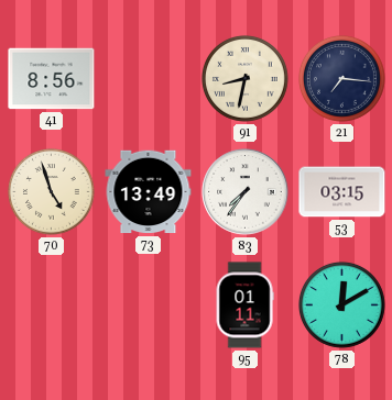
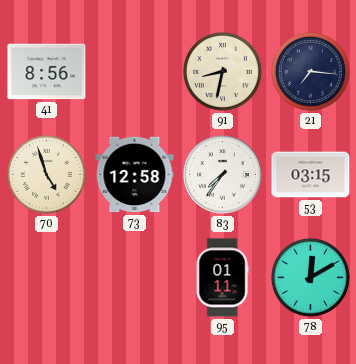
73: 13:49 -> 12:58 (135, 175)
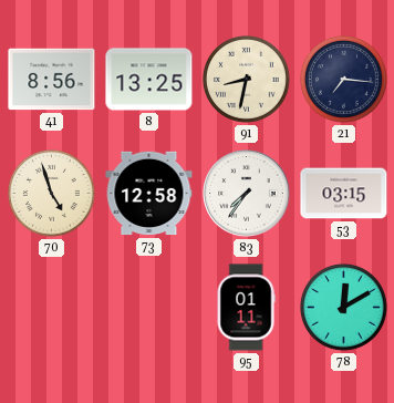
8: none -> 13:25 (149, 80)
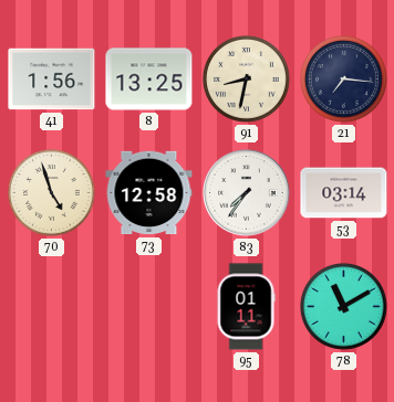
41: 8:56 -> 1:56 (52, 80)
53: 03:15 -> 03:14 (344, 193)
78: 12:10 -> 11:10 (344, 307)
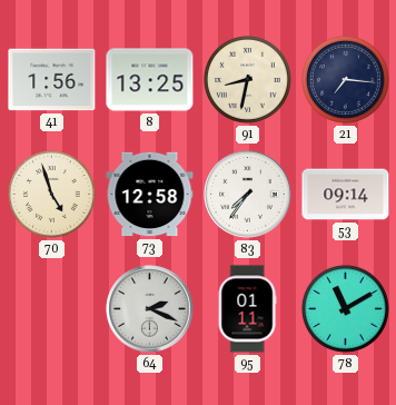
53: 03:14 -> 09:14 (346, 195)
64: none -> 2:19 (150, 309)
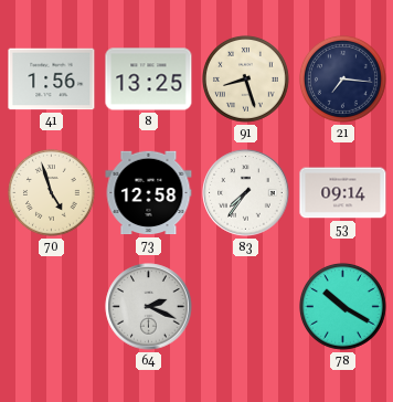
91: 8:32 -> 8:27 (246, 80)
95: 01:11 -> none (247, 309)
78: 11:10 -> 10:20 (343, 307)
